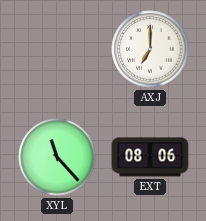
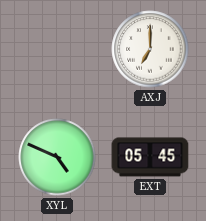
XYL: 11:23 -> 4:49 (57, 157)
EXT: 08:06 -> 05:45 (150, 157)
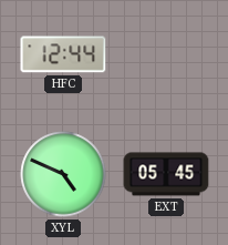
HFC: none -> 12:44 (63, 54)
AXJ: 7:00 -> none (150, 49)
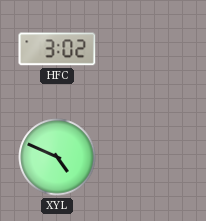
HFC: 12:44 -> 3:02 (57, 49)
EXT: 05:45 -> none (166, 174)
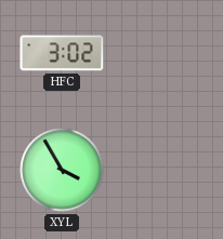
XYL: 4:49 -> 3:55 (62, 170)
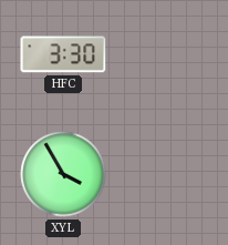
HFC: 3:02 -> 3:30 (63, 54)
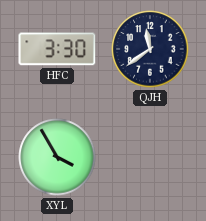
QJH: none -> 11:39 (150, 49)
